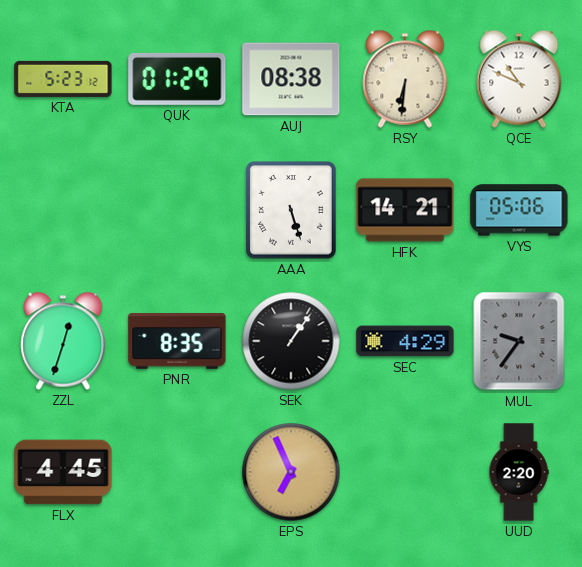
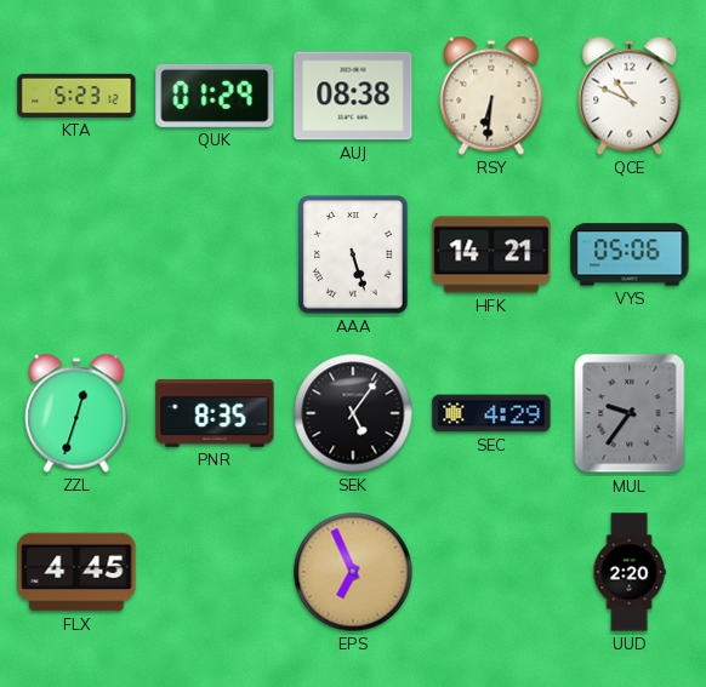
SEK: 1:06 -> 5:06 (353, 413)
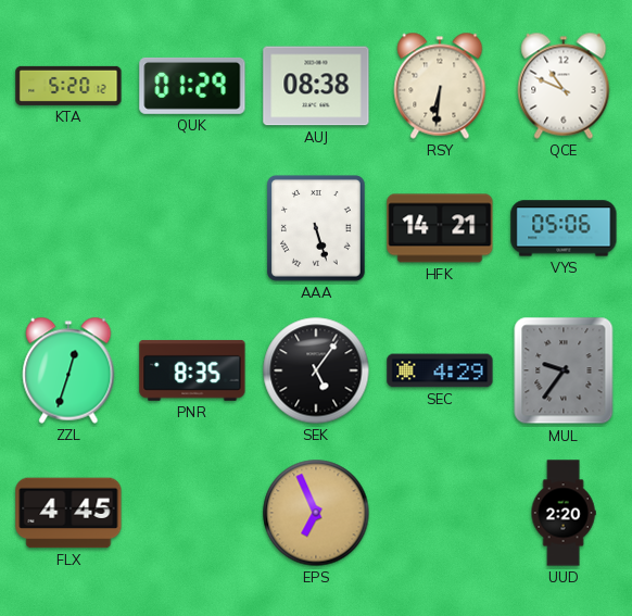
KTA: 5:23 -> 5:20 (68, 86)
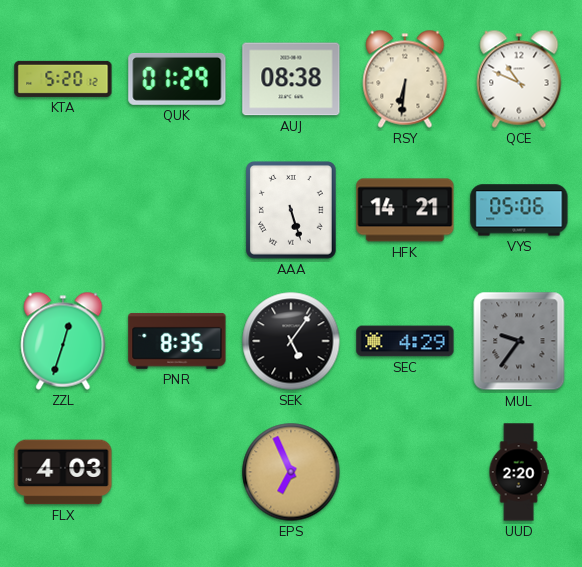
FLX: 4:45 -> 4:03 (63, 472)
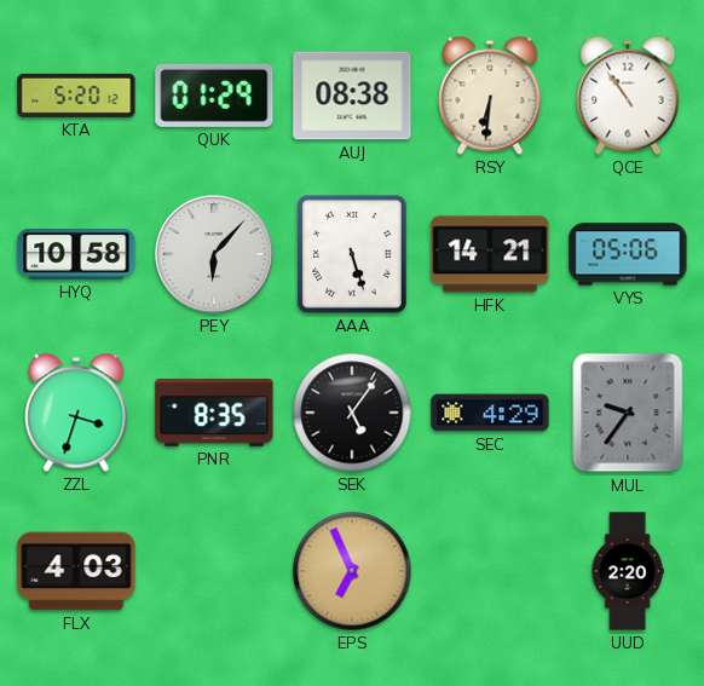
QCE: 10:49 -> 10:54 (628, 96)
HYQ: none -> 10:58 (76, 254)
PEY: none -> 6:07 (214, 254)
ZZL: 12:33 -> 3:33 (76, 413)
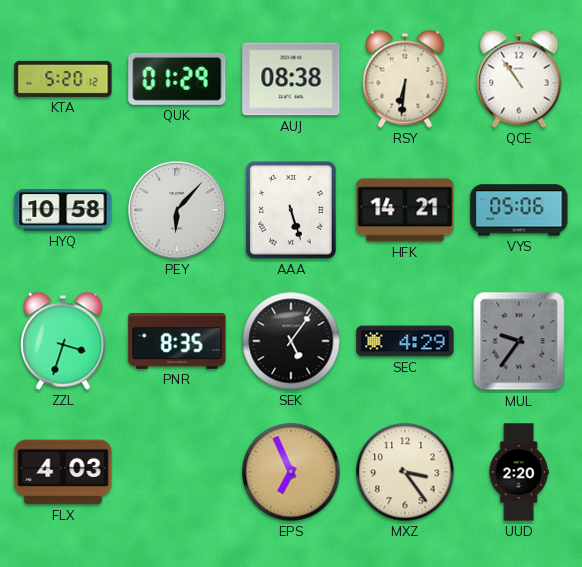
MXZ: none -> 3:24 (405, 472)
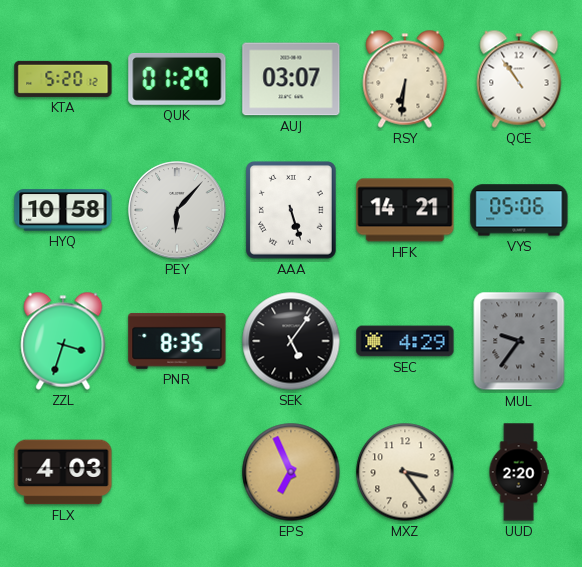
AUJ: 08:38 -> 03:07 (291, 79)
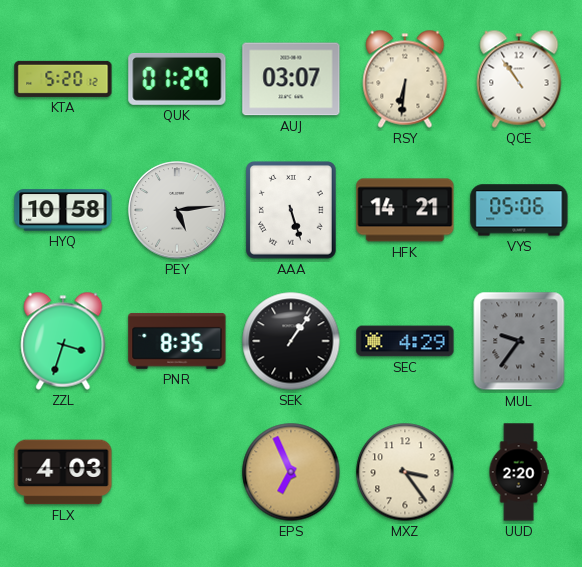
PEY: 6:07 -> 5:14 (177, 210)
SEK: 5:06 -> 1:06 (291, 341)
